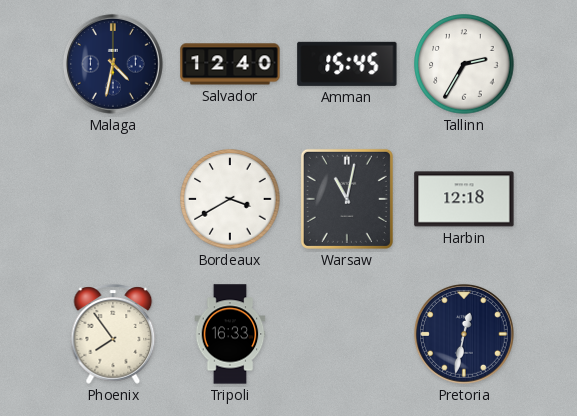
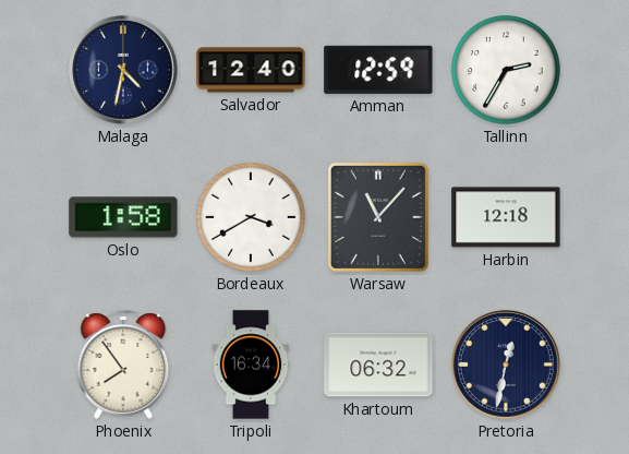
Amman: 15:45 -> 12:59 (378, 70)
Oslo: none -> 1:58 (123, 217)
Warsaw: 11:02 -> 11:07 (378, 217)
Tripoli: 16:33 -> 16:34 (251, 365)
Khartoum: none -> 06:32 (378, 365)
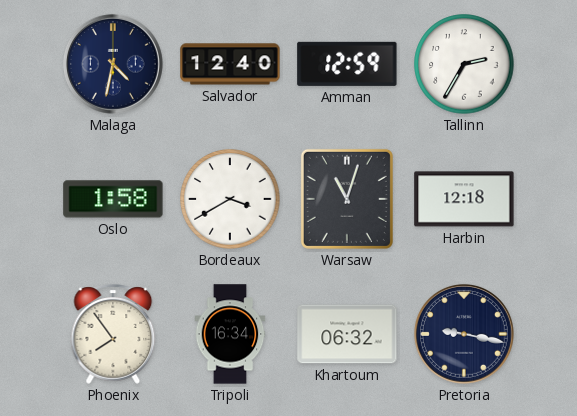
Warsaw: 11:07 -> 11:03 (347, 199)
Pretoria: 12:32 -> 9:17 (464, 334)
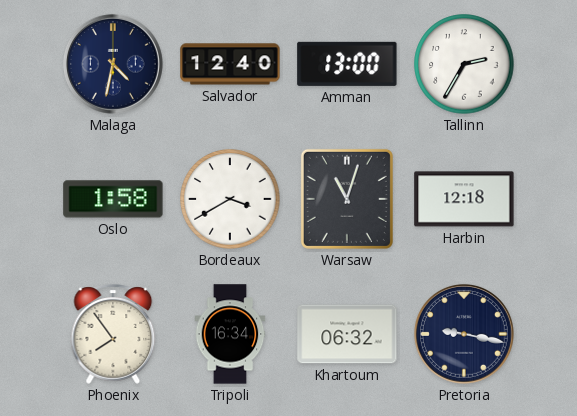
Amman: 12:59 -> 13:00 (347, 64)
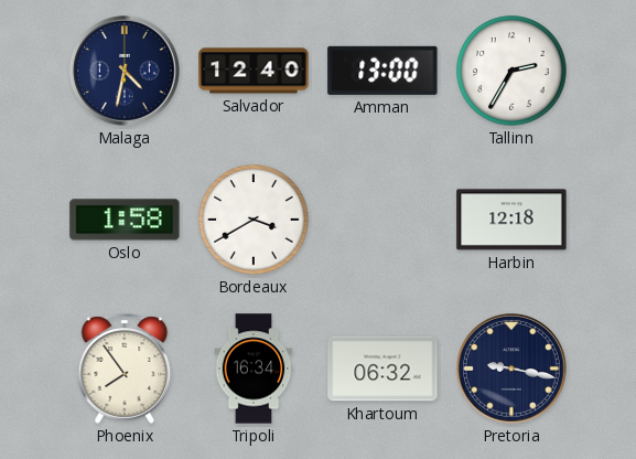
Warsaw: 11:03 -> none (347, 199)
